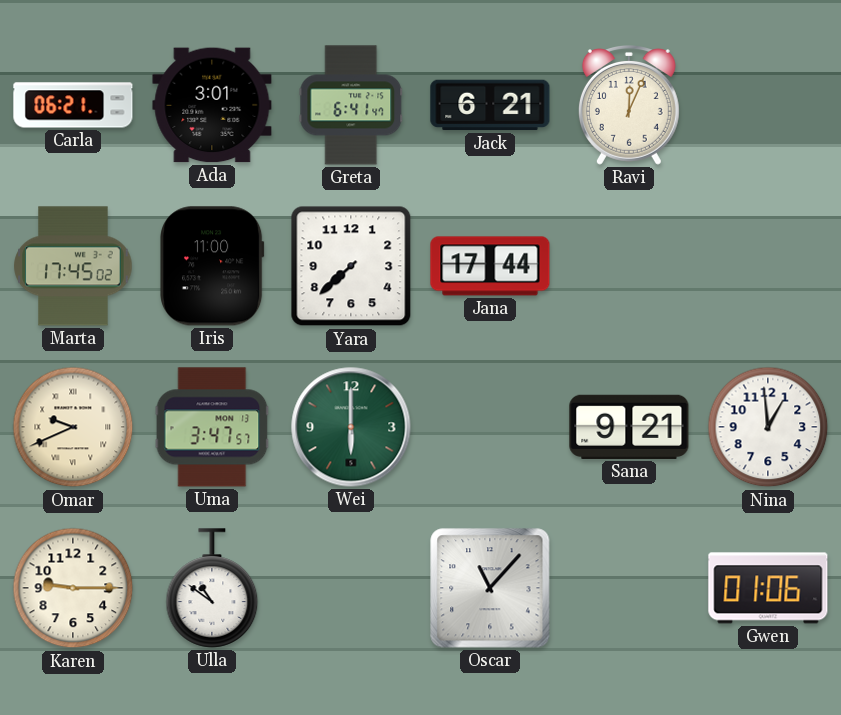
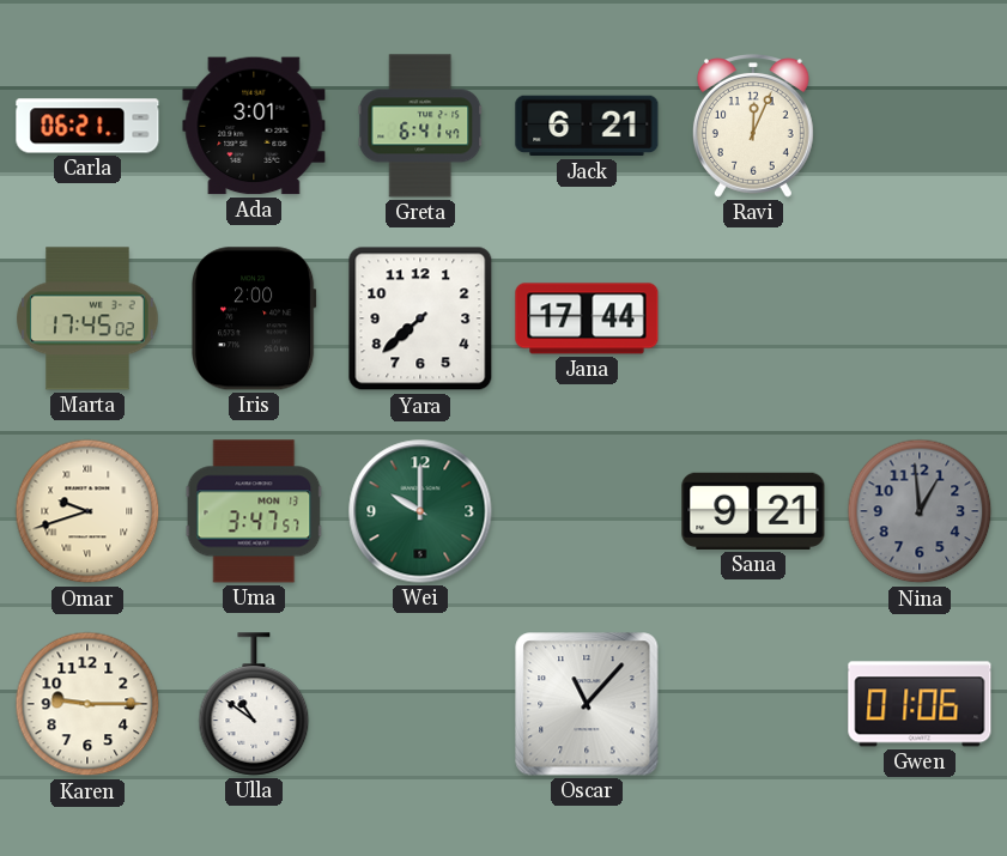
Iris: 11:00 -> 2:00 (255, 318)
Omar: 9:41 -> 9:42 (87, 511)
Wei: 6:00 -> 10:00 (420, 511)
Nina dial: white -> grey (920, 511)
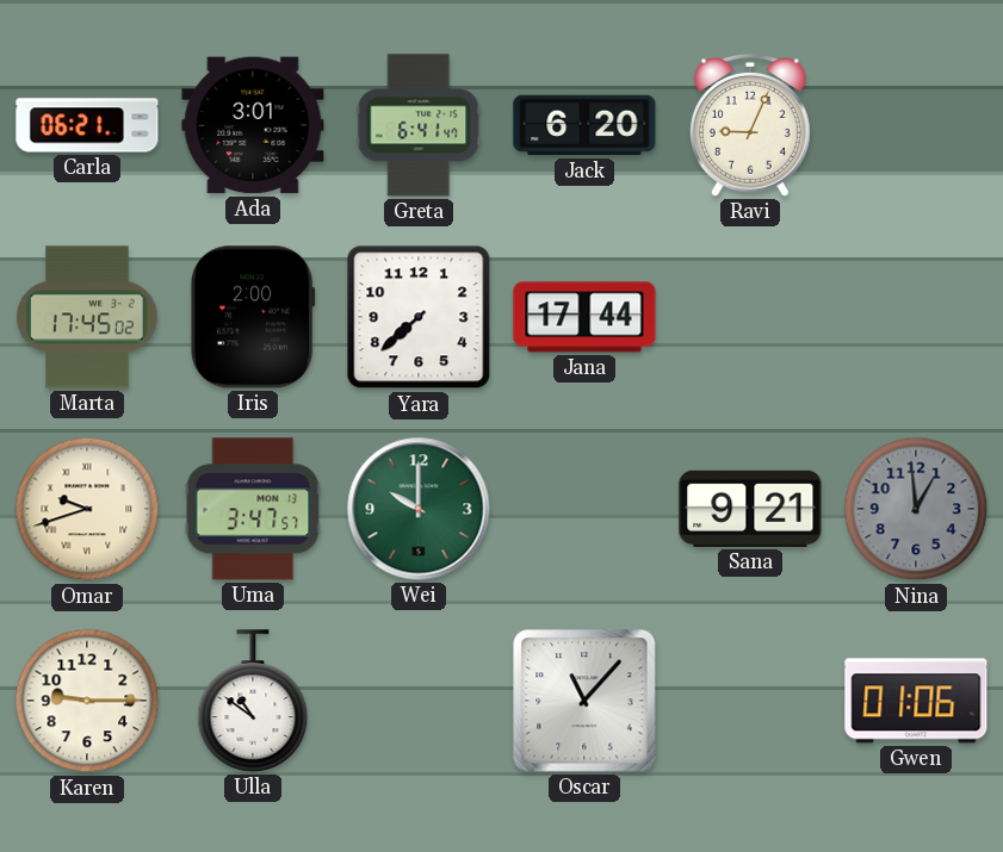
Jack: 6:21 -> 6:20 (584, 125)
Ravi: 12:04 -> 9:04 (750, 126)
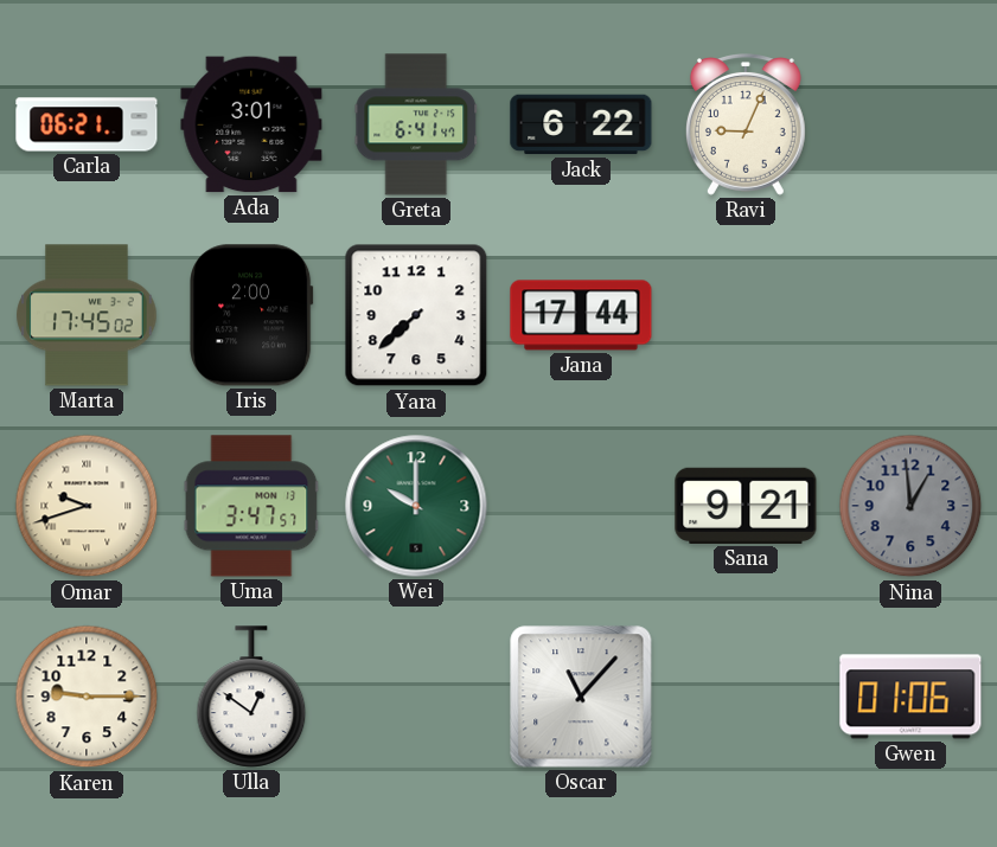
Jack: 6:20 -> 6:22 (581, 124)
Ulla: 10:51 -> 12:51 (251, 697)
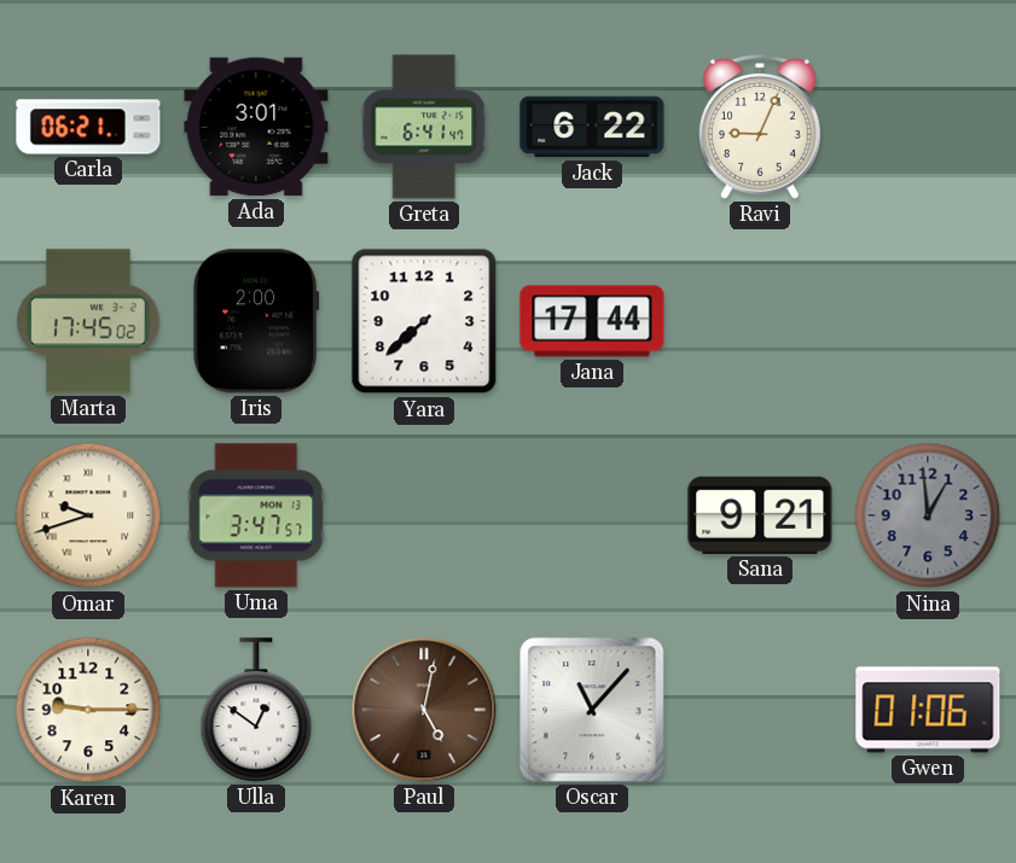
Wei: 10:00 -> none (416, 506)
Paul: none -> 5:02 (424, 710)
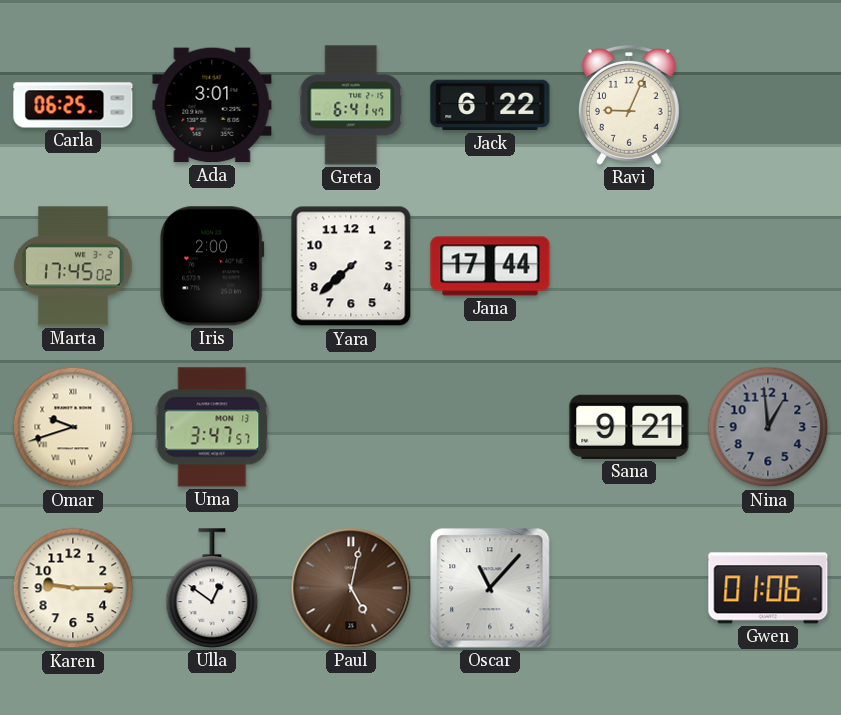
Carla: 06:21 -> 06:25 (73, 105)
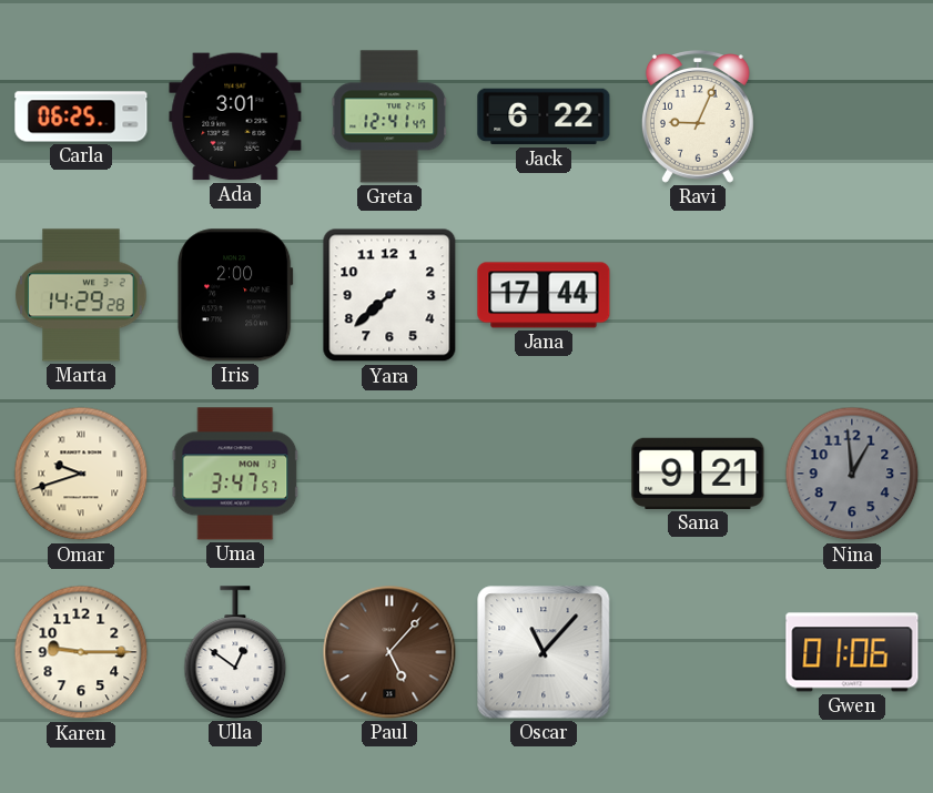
Greta: 6:41 -> 12:41 (389, 116)
Marta: 17:45 -> 14:29 (81, 295)
Paul: 5:02 -> 5:07 (389, 652)
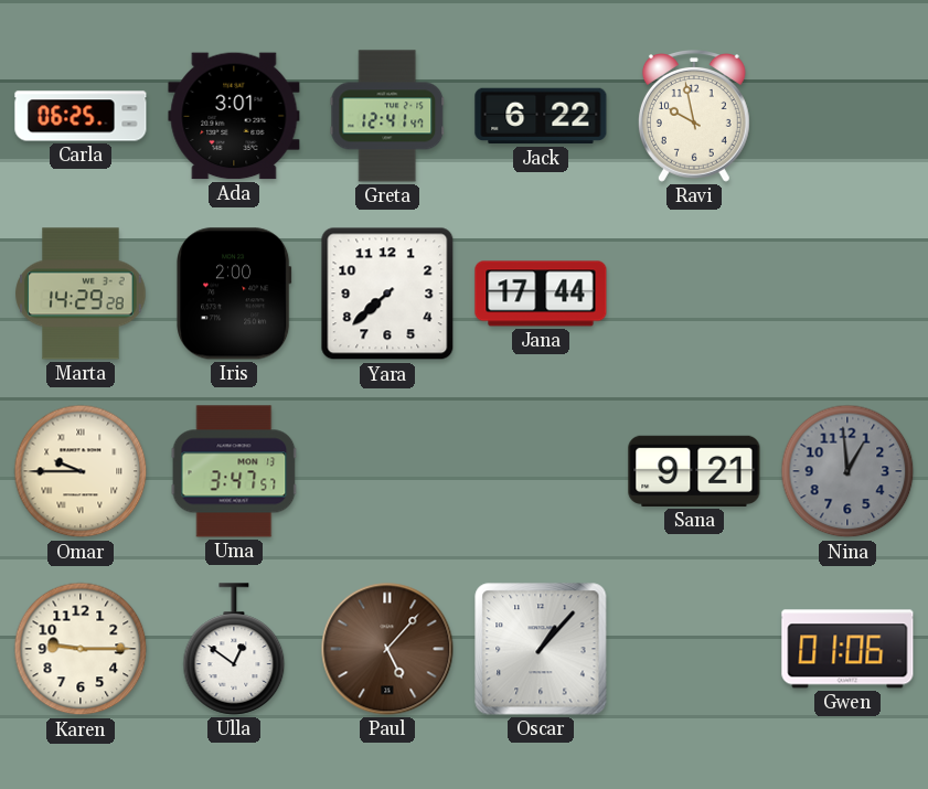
Ravi: 9:04 -> 9:58 (694, 117)
Omar: 9:42 -> 9:45 (81, 471)
Oscar: 11:07 -> 1:07 (541, 649)
